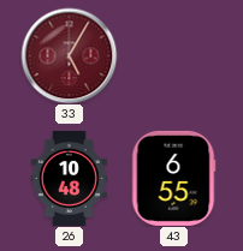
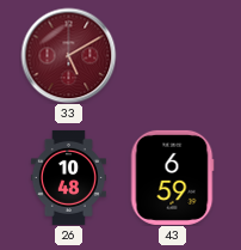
33: 5:05 -> 5:10 (68, 55)
43: 6:55 -> 6:59 (172, 177)
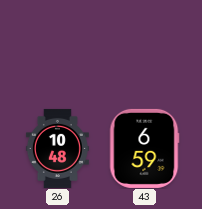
33: 5:10 -> none (68, 55)
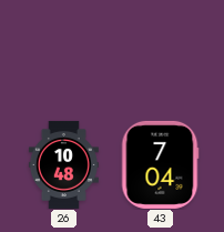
43: 6:59 -> 7:04 (160, 164)
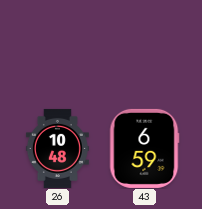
43: 7:04 -> 6:59 (144, 148)
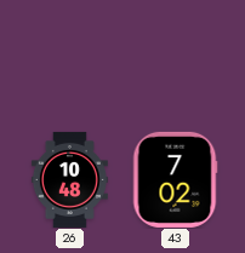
43: 6:59 -> 7:02 (175, 179)
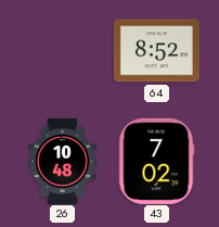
64: none -> 8:52 (156, 51)
